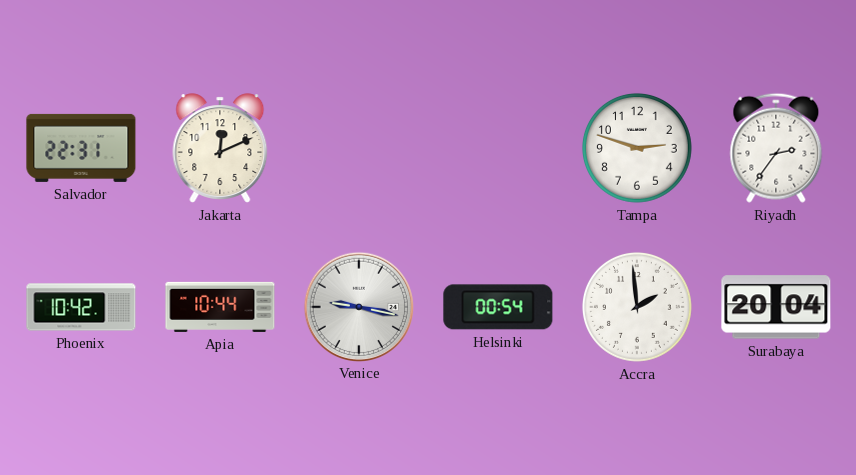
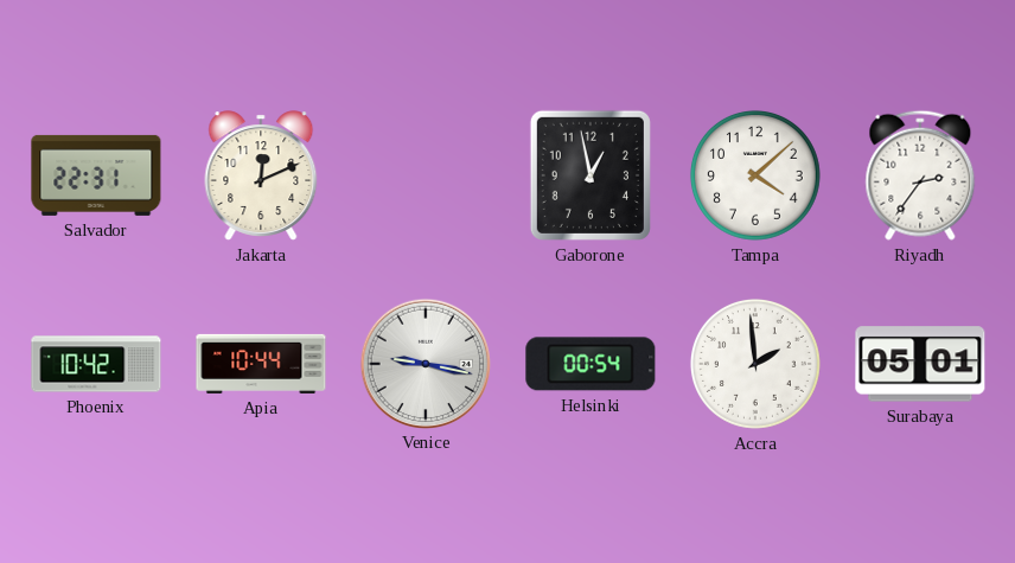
Gaborone: none -> 12:58 (591, 175)
Tampa: 2:48 -> 4:08 (755, 175)
Surabaya: 20:04 -> 05:01 (920, 364)
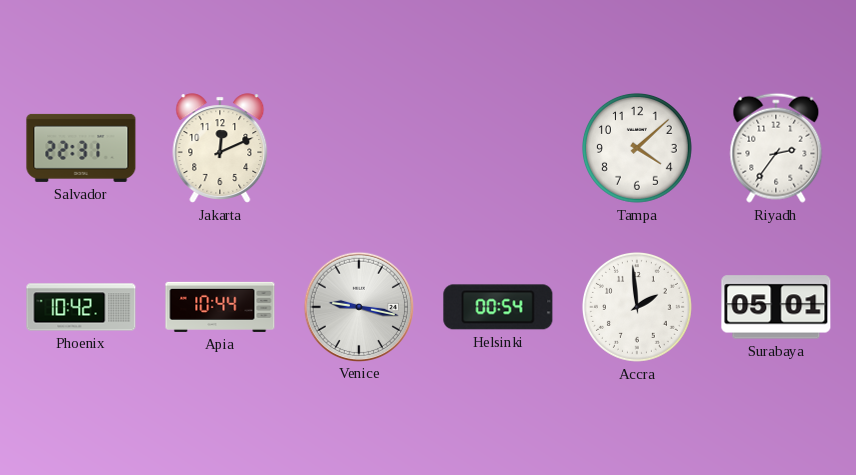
Gaborone: 12:58 -> none (591, 175)
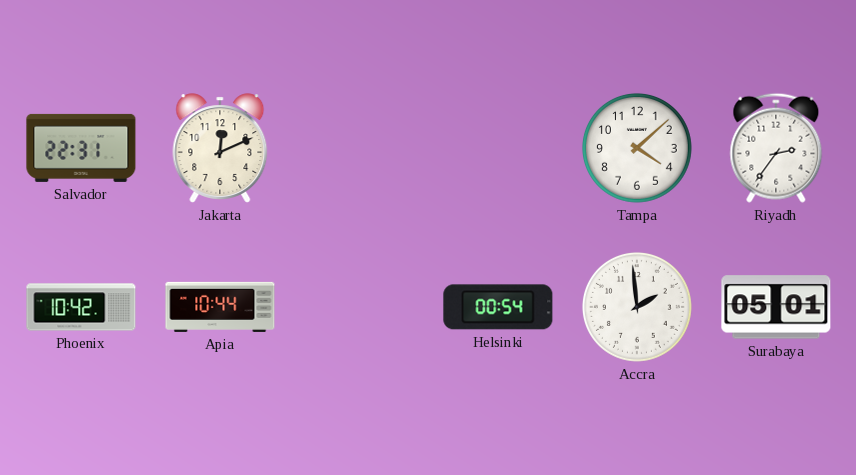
Venice: 9:17 -> none (358, 306)
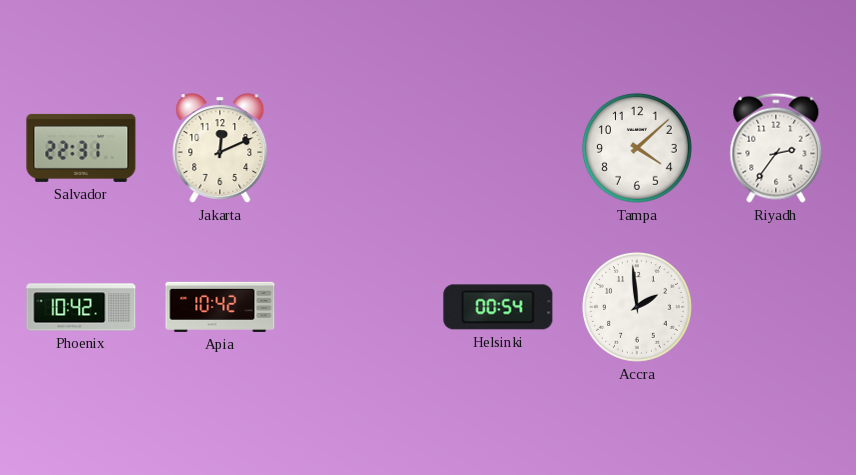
Apia: 10:44 -> 10:42 (220, 307)
Surabaya: 05:01 -> none (776, 307)
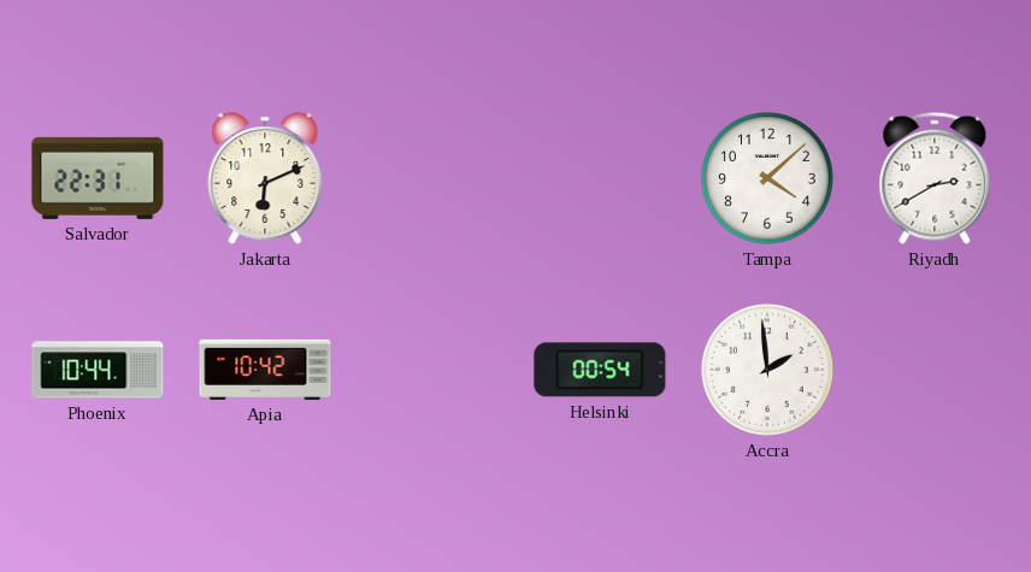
Jakarta: 12:11 -> 6:11 (265, 178)
Riyadh: 2:36 -> 2:40 (935, 178)
Phoenix: 10:42 -> 10:44 (98, 370)
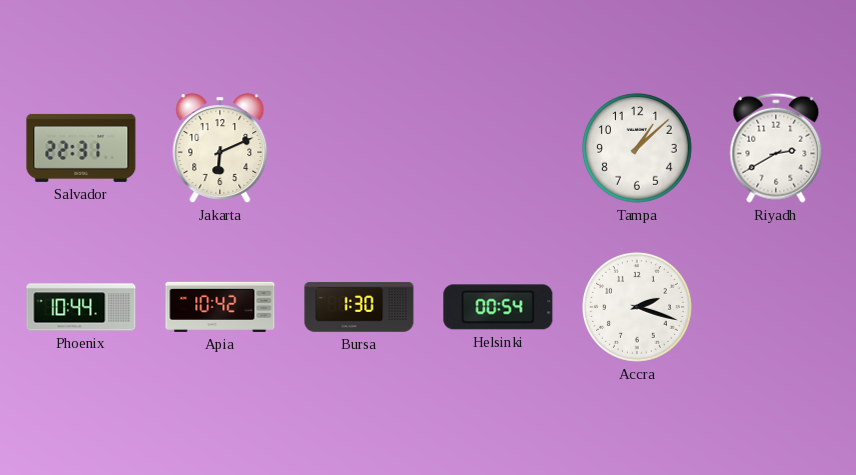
Tampa: 4:08 -> 1:08 (637, 148)
Bursa: none -> 1:30 (359, 307)
Accra: 1:59 -> 2:18 (637, 307)
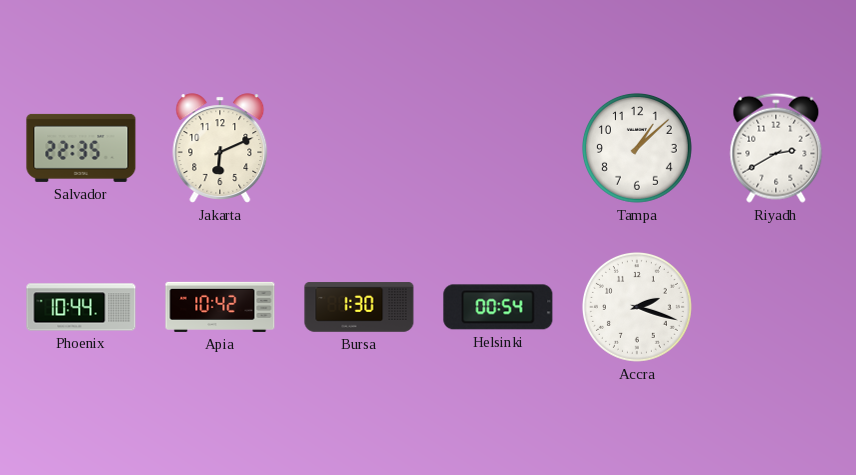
Salvador: 22:31 -> 22:35 (81, 148)
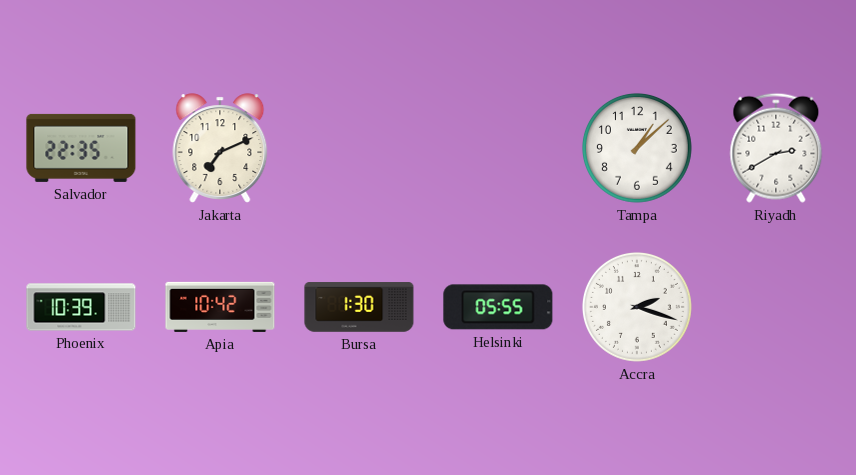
Jakarta: 6:11 -> 7:11 (220, 148)
Phoenix: 10:44 -> 10:39 (81, 307)
Helsinki: 00:54 -> 05:55 (498, 307)
